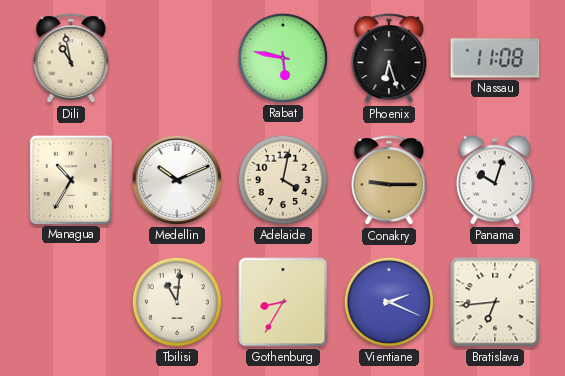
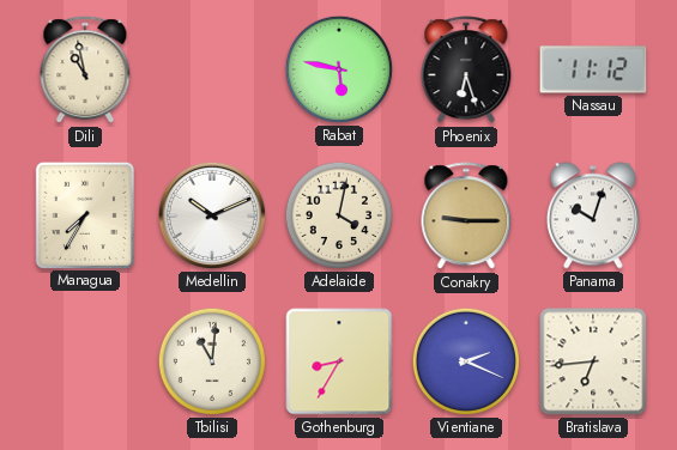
Nassau: 11:08 -> 11:12 (593, 69)
Managua: 10:35 -> 7:35 (84, 214)
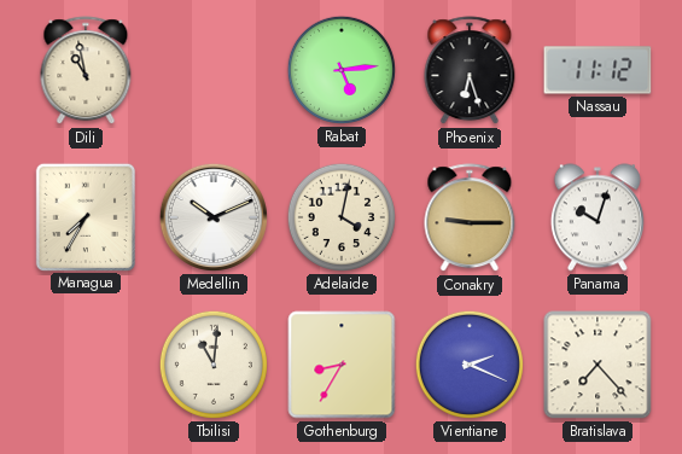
Rabat: 5:47 -> 5:14 (342, 70)
Bratislava: 6:44 -> 7:23 (598, 365)
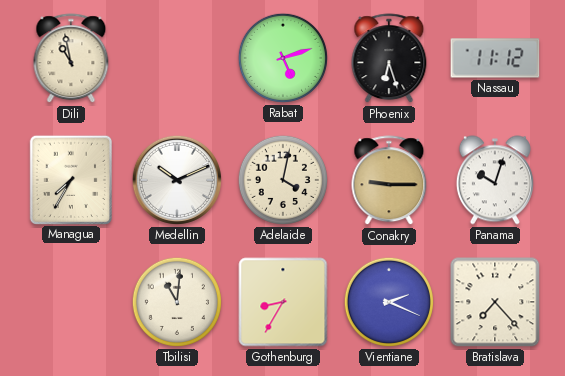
Rabat: 5:14 -> 5:12 (283, 58)
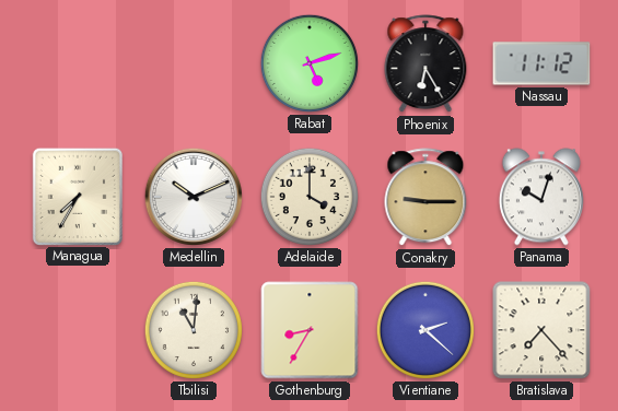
Dili: 10:58 -> none (71, 59)
Phoenix: 6:27 -> 6:25 (425, 64)
Adelaide: 4:02 -> 4:00 (310, 197)
Vientiane: 2:19 -> 2:22 (425, 330)
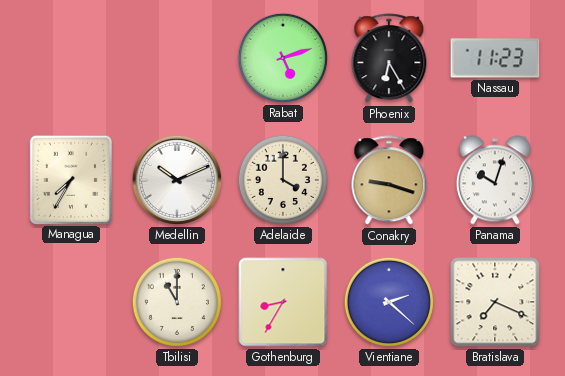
Nassau: 11:12 -> 11:23 (495, 58)
Conakry: 9:15 -> 9:18 (389, 181)
Tbilisi: 11:01 -> 11:00 (177, 302)
Bratislava: 7:23 -> 7:19 (495, 302)
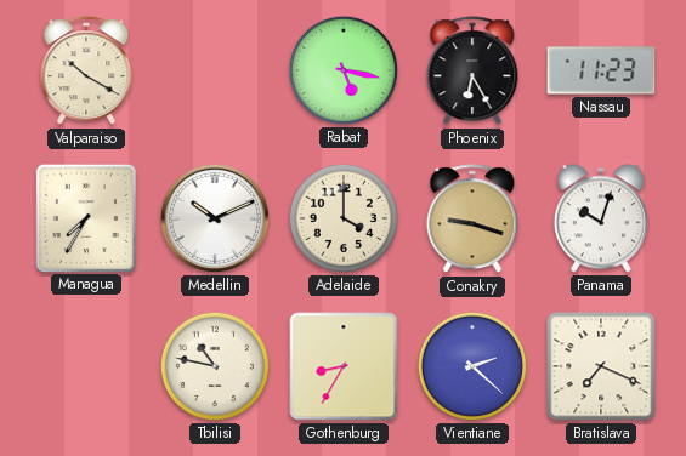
Valparaiso: none -> 10:20 (86, 72)
Rabat: 5:12 -> 5:17 (344, 70)
Tbilisi: 11:00 -> 10:47 (215, 366)
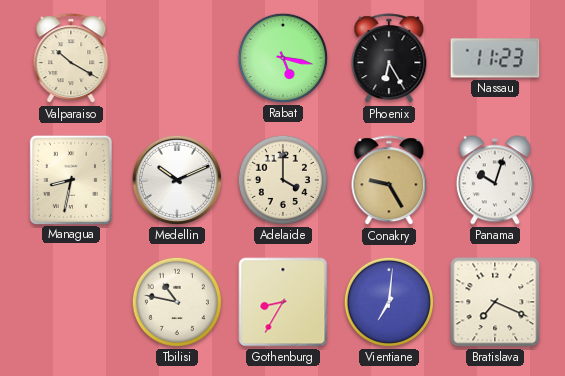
Managua: 7:35 -> 8:32 (70, 179)
Conakry: 9:18 -> 9:25 (389, 181)
Vientiane: 2:22 -> 7:01 (389, 302)
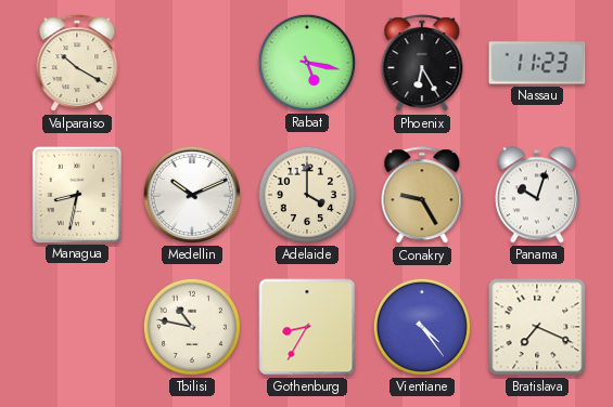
Vientiane: 7:01 -> 4:24 (422, 327)
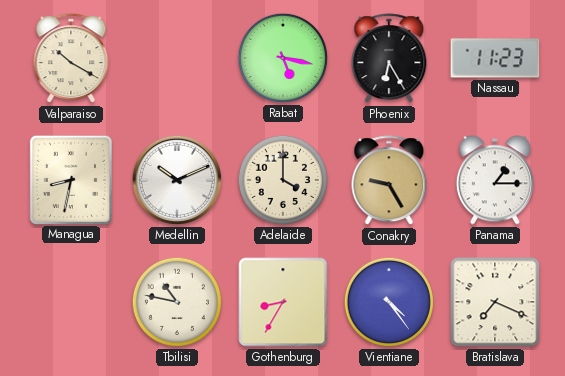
Panama: 10:03 -> 1:15 (495, 180)
